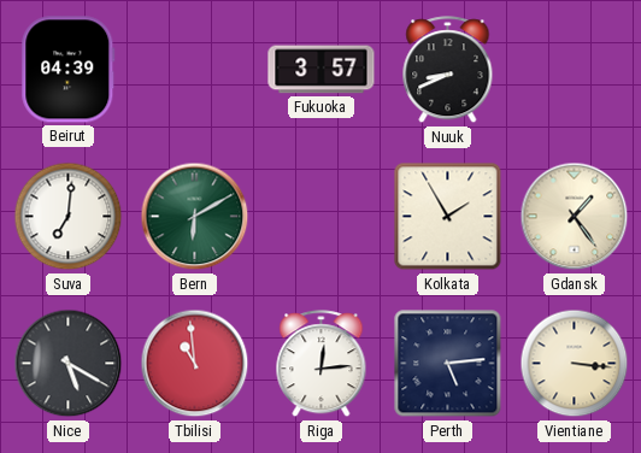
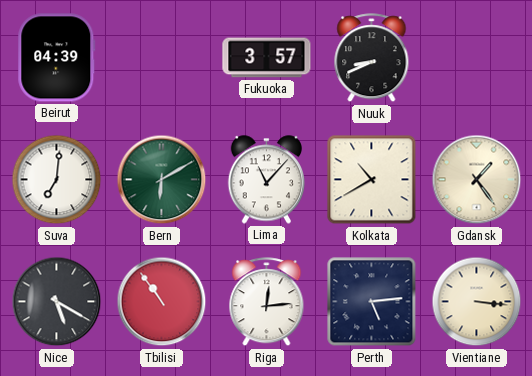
Lima: none -> 11:07 (267, 180)
Kolkata: 1:55 -> 10:40 (372, 180)
Tbilisi: 10:59 -> 10:54 (162, 302)
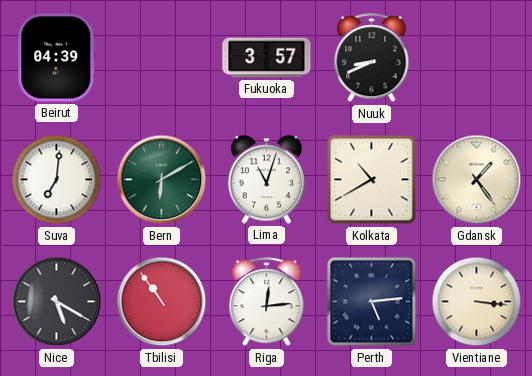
Lima: 11:07 -> 11:03 (267, 180)
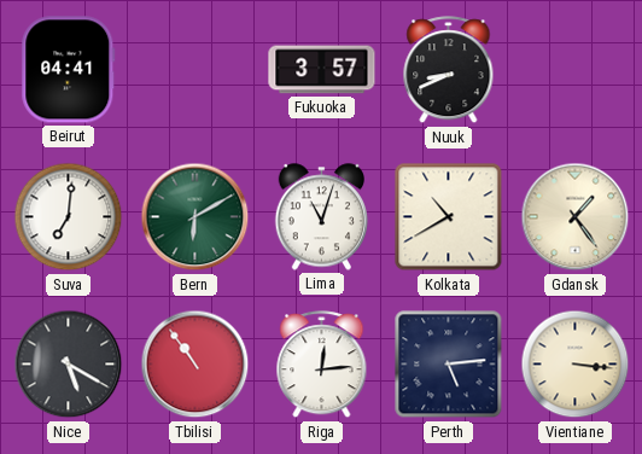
Beirut: 04:39 -> 04:41 (69, 70)
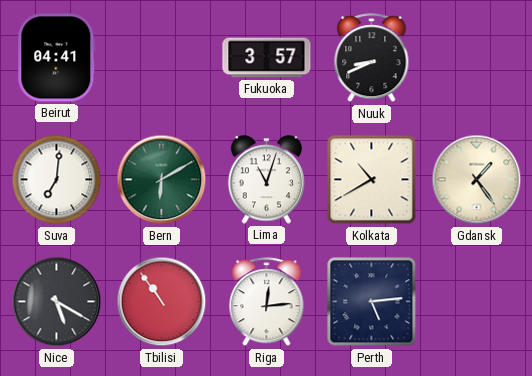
Vientiane: 3:16 -> none (576, 365)
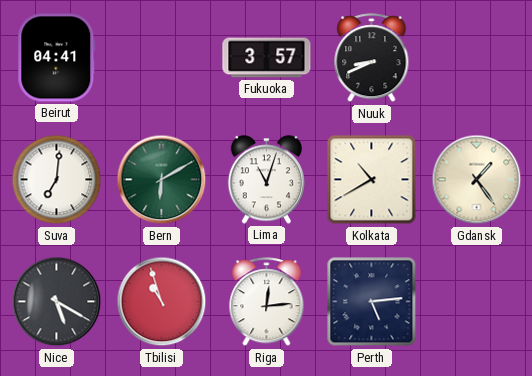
Tbilisi: 10:54 -> 10:57 (162, 302)
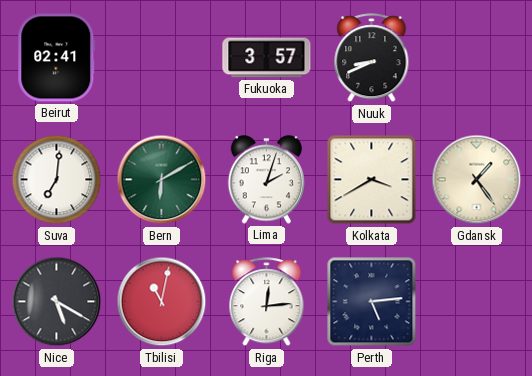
Beirut: 04:41 -> 02:41 (57, 58)
Lima: 11:03 -> 2:03 (267, 180)
Kolkata: 10:40 -> 3:40 (372, 180)
Tbilisi: 10:57 -> 11:02 (162, 302)
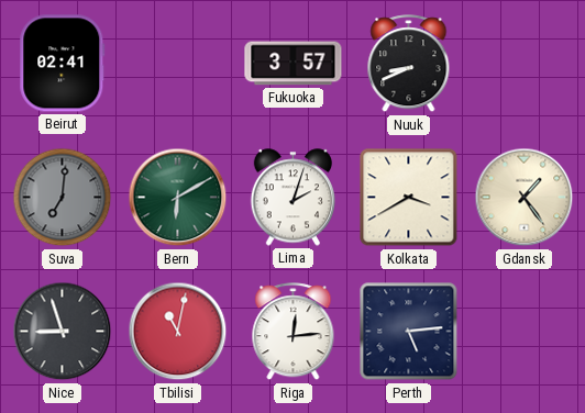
Suva dial: white -> grey (63, 198)
Nice: 5:20 -> 8:57 (63, 332)
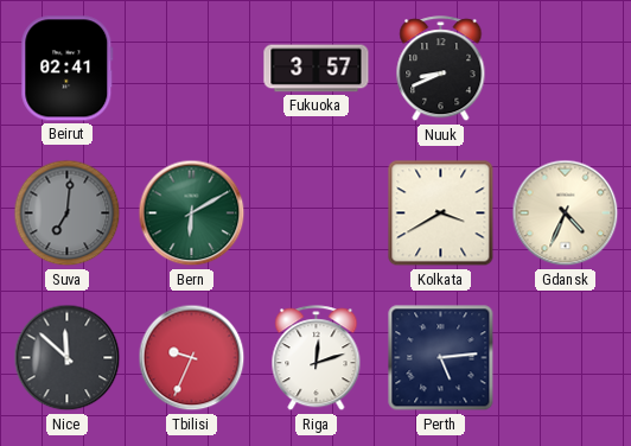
Lima: 2:03 -> none (294, 198)
Gdansk: 1:24 -> 4:34 (566, 214)
Nice: 8:57 -> 11:52 (68, 358)
Tbilisi: 11:02 -> 9:34 (192, 358)
Riga: 12:14 -> 12:12 (317, 358)
